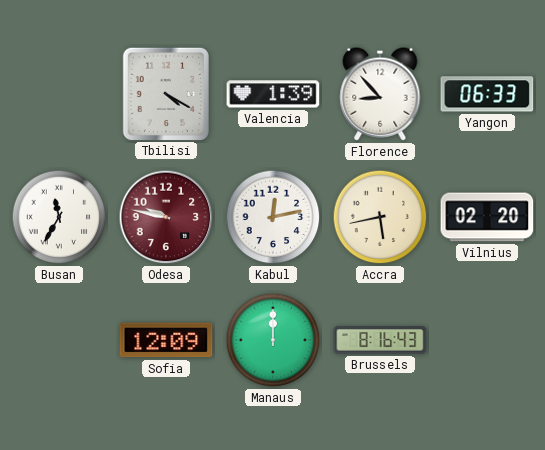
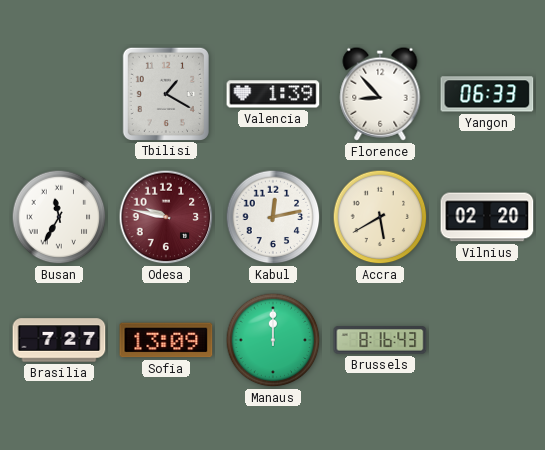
Tbilisi: 4:20 -> 1:20 (166, 93)
Accra: 5:43 -> 5:40 (380, 217)
Brasilia: none -> 7:27 (59, 340)
Sofia: 12:09 -> 13:09 (166, 340)
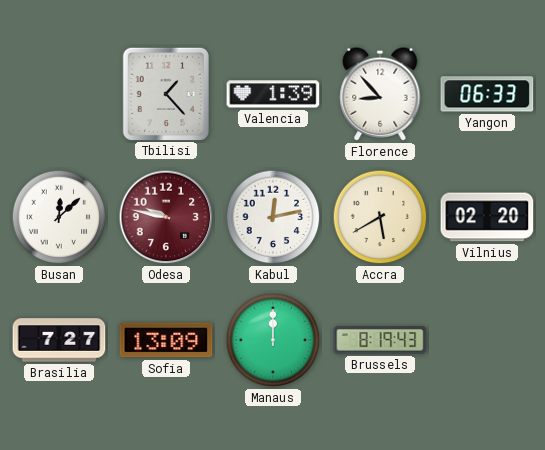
Tbilisi: 1:20 -> 1:23 (166, 93)
Busan: 11:35 -> 12:08 (59, 217)
Brussels: 8:16 -> 8:19 (380, 340)
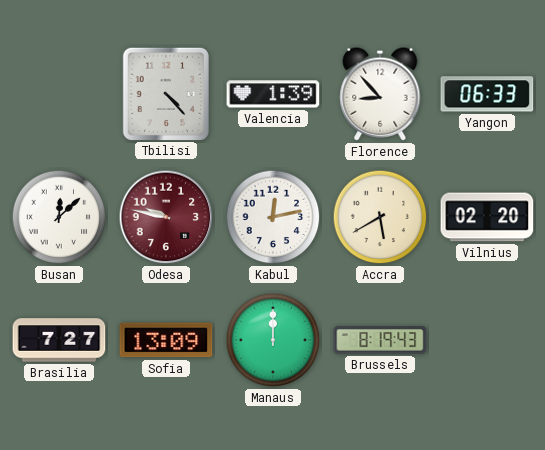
Tbilisi: 1:23 -> 4:23 (166, 93)
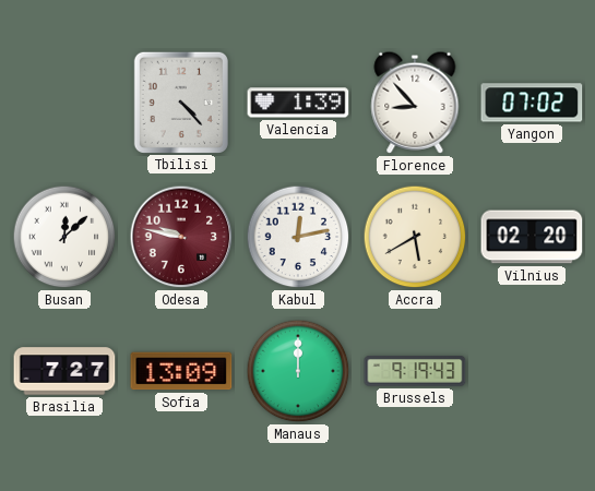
Yangon: 06:33 -> 07:02 (532, 103)
Brussels: 8:19 -> 9:19 (415, 371)
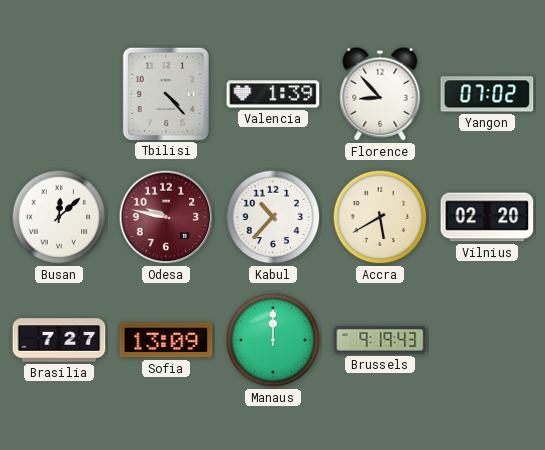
Kabul: 12:13 -> 10:37 (273, 217)
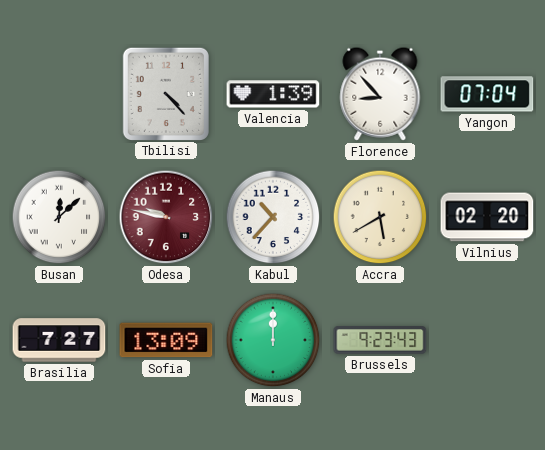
Yangon: 07:02 -> 07:04 (487, 94)
Brussels: 9:19 -> 9:23 (380, 340)
